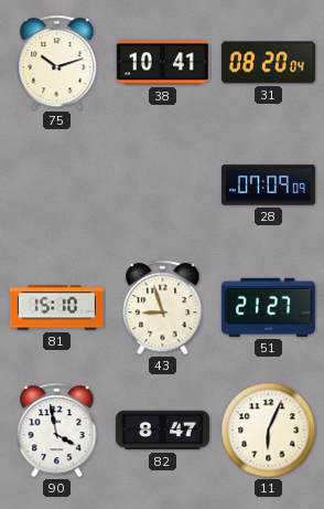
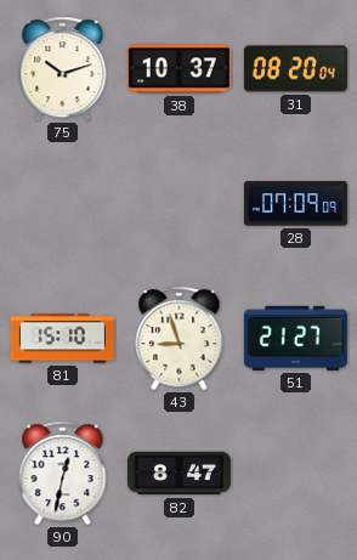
38: 10:41 -> 10:37 (178, 69)
90: 3:58 -> 12:32 (63, 474)
11: 6:04 -> none (269, 431)
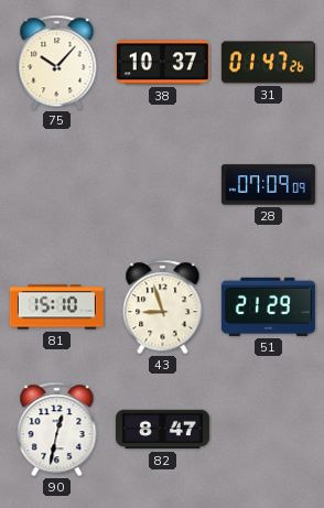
75: 10:12 -> 10:07 (57, 63)
31: 08:20 -> 01:47 (268, 63)
51: 21:27 -> 21:29 (268, 306)
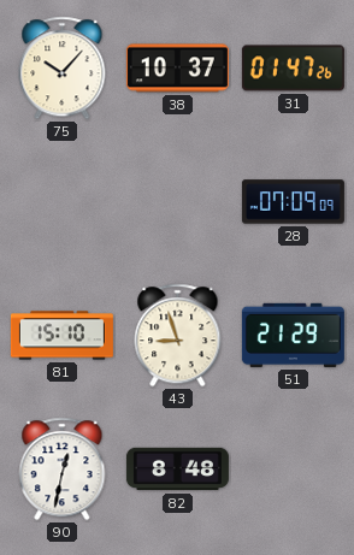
82: 8:47 -> 8:48 (177, 470)
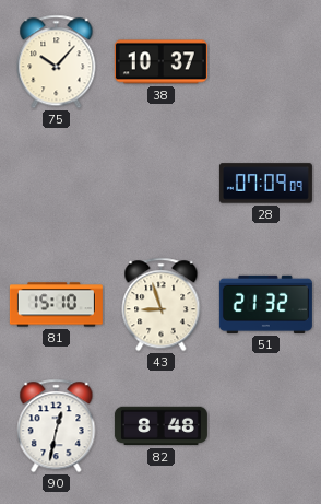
31: 01:47 -> none (293, 69)
51: 21:29 -> 21:32 (265, 304)
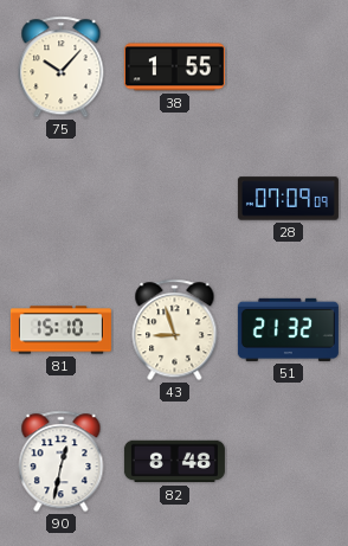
38: 10:37 -> 1:55 (174, 68)
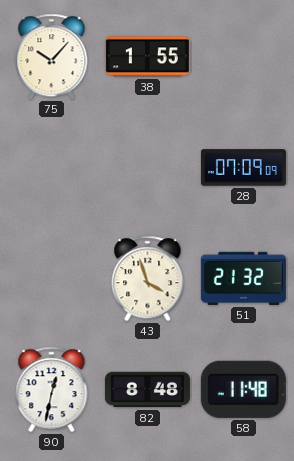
81: 15:10 -> none (60, 330)
43: 8:57 -> 3:57 (148, 279)
58: none -> 11:48 (243, 389)
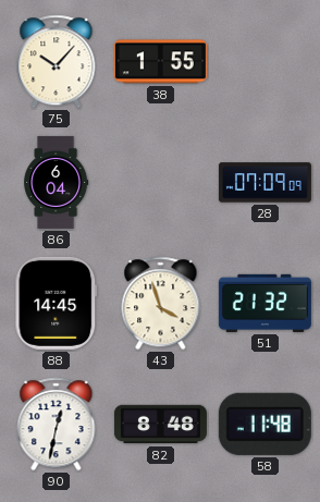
86: none -> 6:04 (57, 182)
88: none -> 14:45 (57, 303)
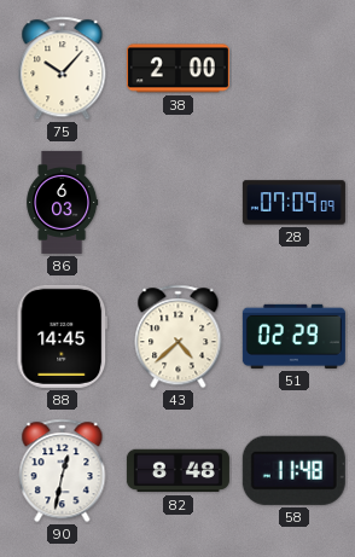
38: 1:55 -> 2:00 (177, 69)
86: 6:04 -> 6:03 (63, 202)
43: 3:57 -> 4:38 (179, 337)
51: 21:32 -> 02:29 (293, 336)
